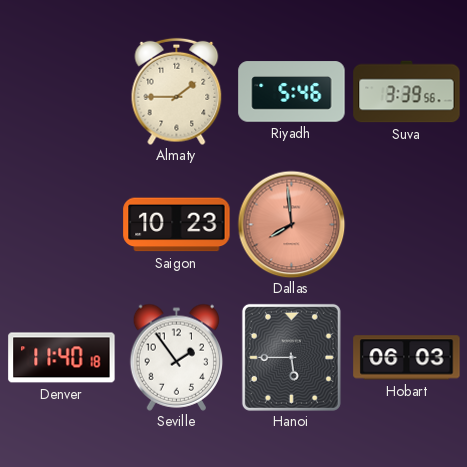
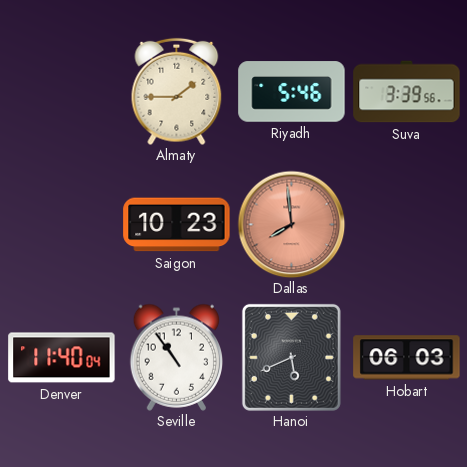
Denver: 11:40:18 -> 11:40:04 (62, 358)
Seville: 1:54 -> 10:54 (176, 357)
Hanoi: 5:45 -> 5:41 (291, 357)
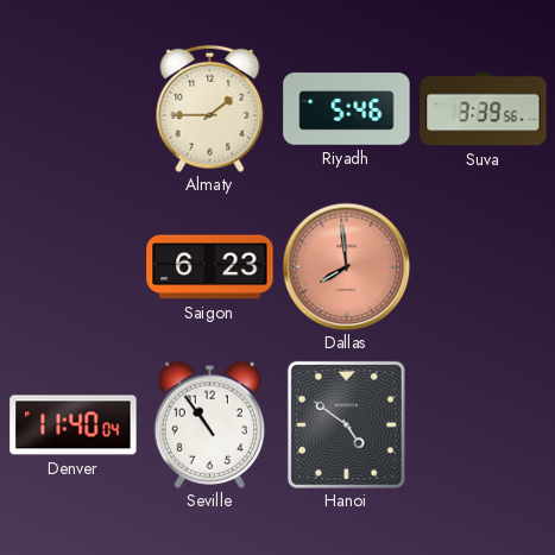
Saigon: 10:23 -> 6:23 (210, 267)
Hanoi: 5:41 -> 4:51 (346, 424)
Hobart: 06:03 -> none (407, 358)
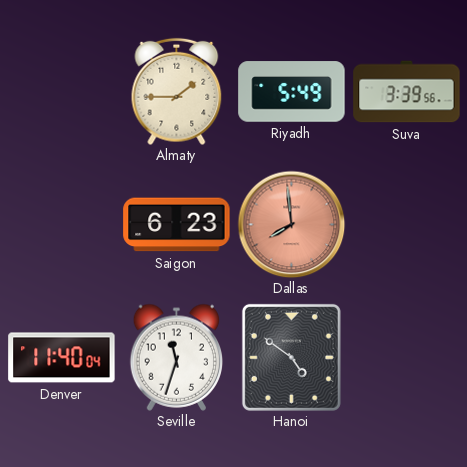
Riyadh: 5:46 -> 5:49 (292, 92)
Seville: 10:54 -> 11:33 (176, 357)
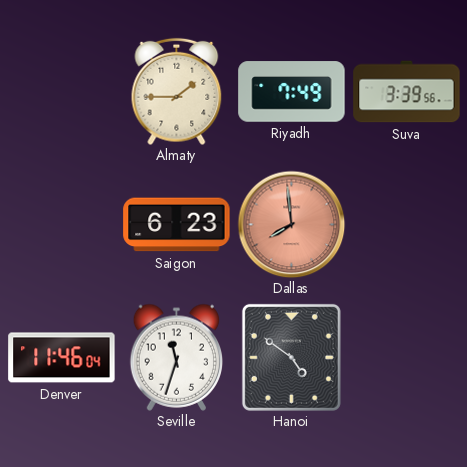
Riyadh: 5:49 -> 7:49 (292, 92)
Denver: 11:40 -> 11:46 (62, 358)
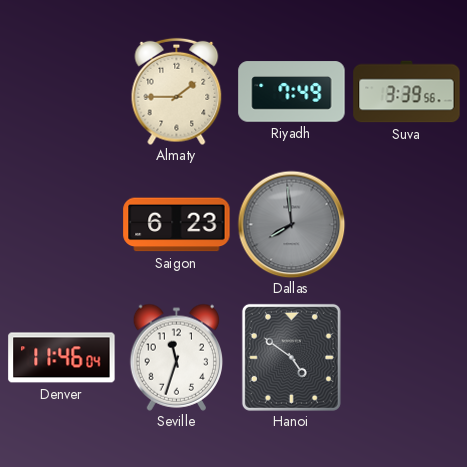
Dallas dial: salmon -> grey (291, 224)
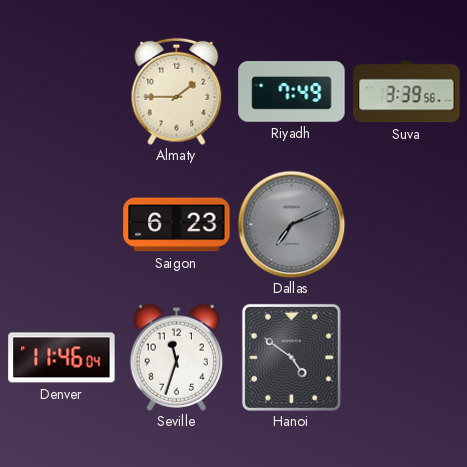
Dallas: 7:59 -> 7:11 (291, 224)
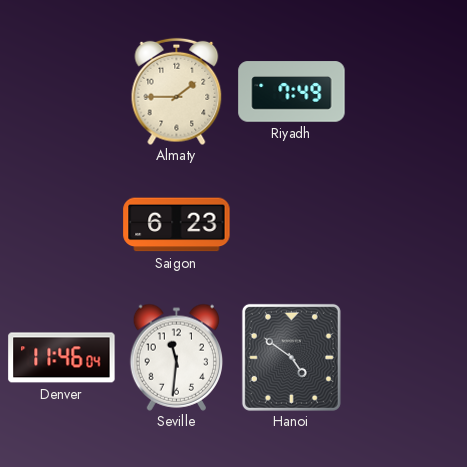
Suva: 3:39 -> none (407, 92)
Dallas: 7:11 -> none (291, 224)
Seville: 11:33 -> 11:31 (176, 357)
